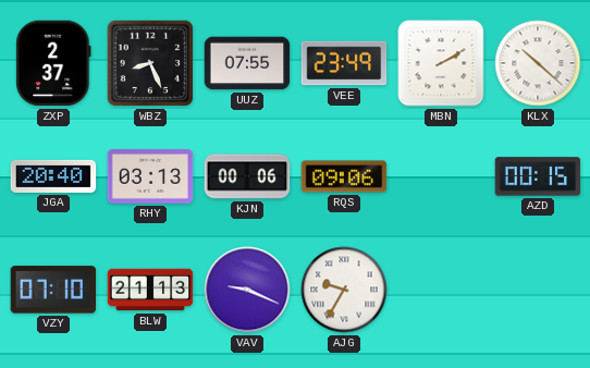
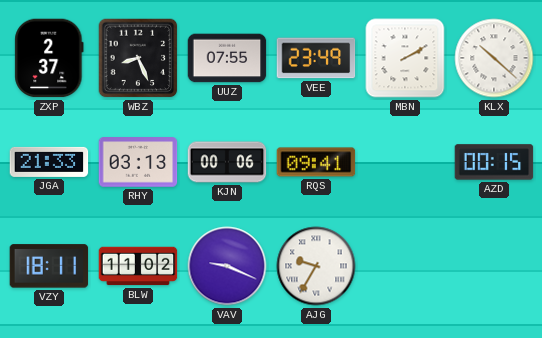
JGA: 20:40 -> 21:33 (49, 162)
RQS: 09:06 -> 09:41 (316, 162)
VZY: 07:10 -> 18:11 (49, 266)
BLW: 21:13 -> 11:02 (138, 266)
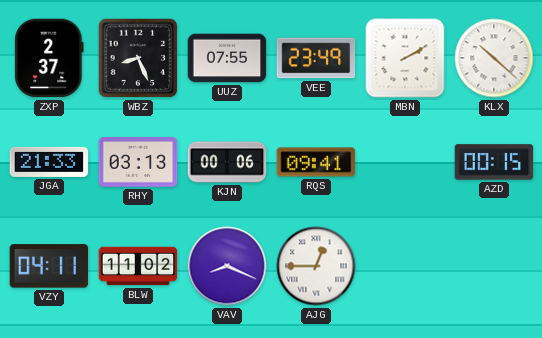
VZY: 18:11 -> 04:11 (49, 266)
VAV: 9:19 -> 8:19 (227, 266)
AJG: 9:35 -> 12:45 (316, 266)
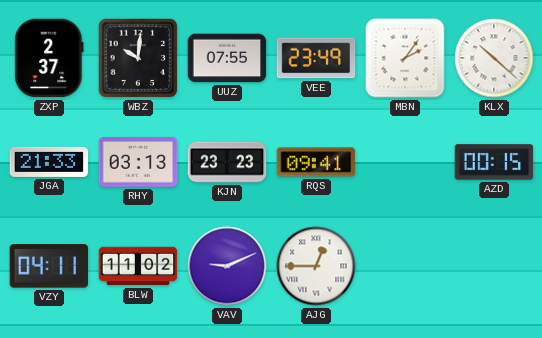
WBZ: 8:26 -> 10:01 (138, 58)
MBN: 2:10 -> 2:06 (405, 58)
KJN: 00:06 -> 23:23 (227, 162)
VAV: 8:19 -> 9:11 (227, 266)
